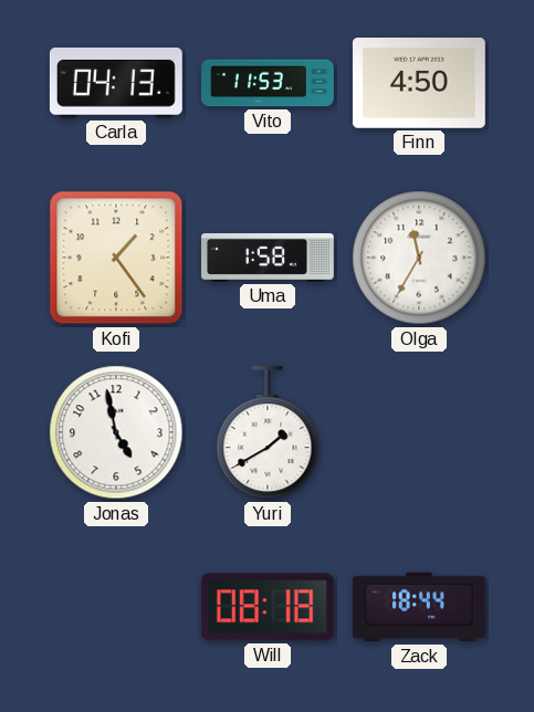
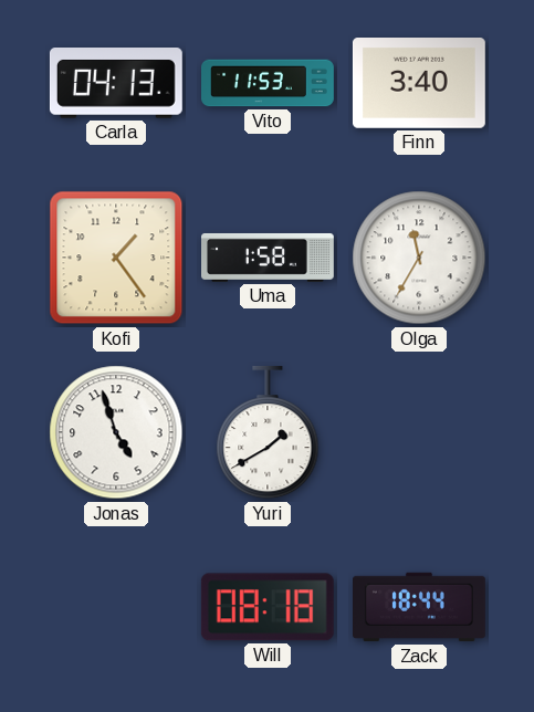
Finn: 4:50 -> 3:40 (419, 84)
Jonas: 4:58 -> 4:57 (116, 432)
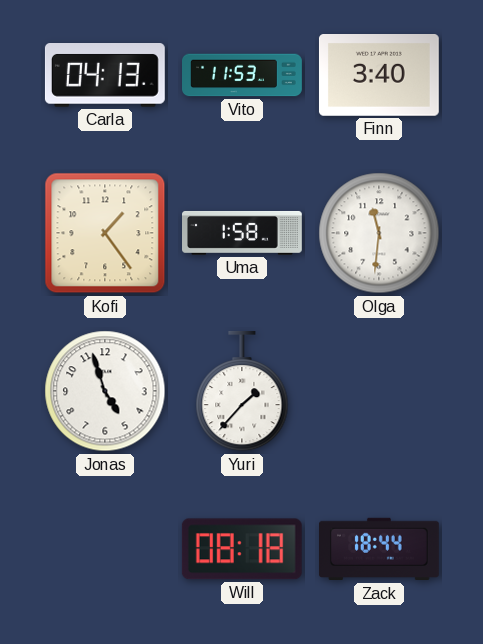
Olga: 11:35 -> 11:31 (379, 233)
Yuri: 1:40 -> 1:37 (242, 391)
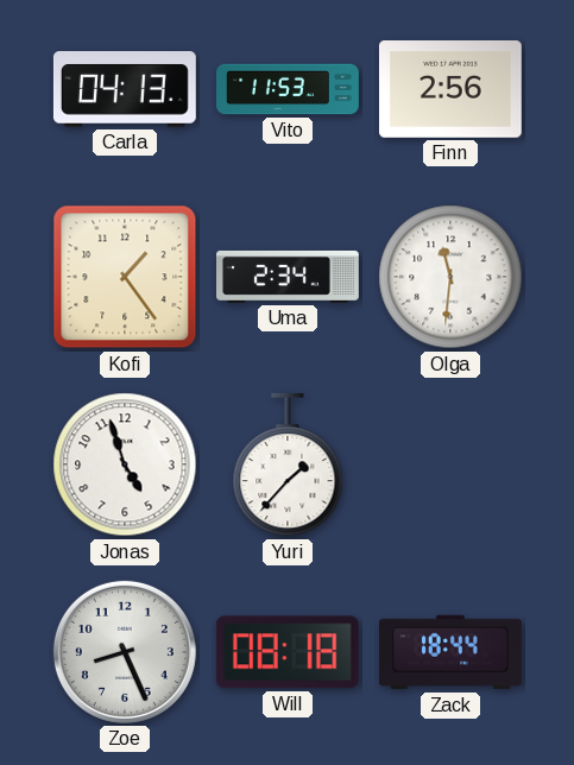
Finn: 3:40 -> 2:56 (450, 90)
Uma: 1:58 -> 2:34 (289, 277)
Zoe: none -> 8:26 (125, 652)
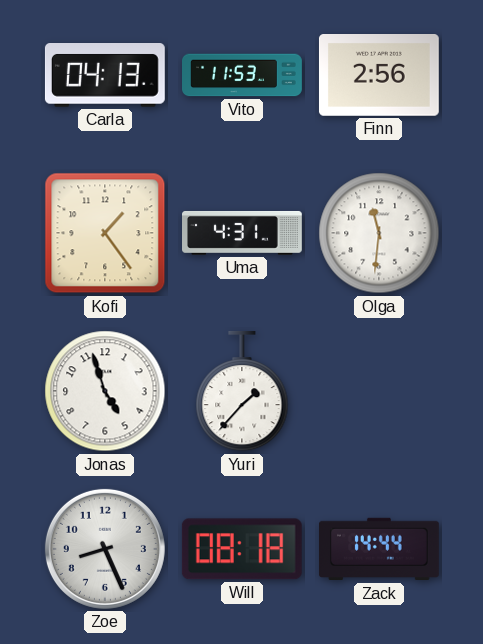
Uma: 2:34 -> 4:31 (243, 233)
Zack: 18:44 -> 14:44 (380, 549)
